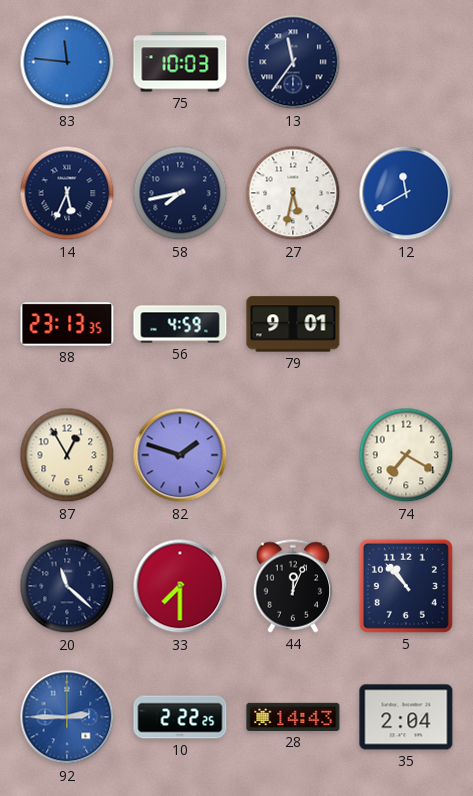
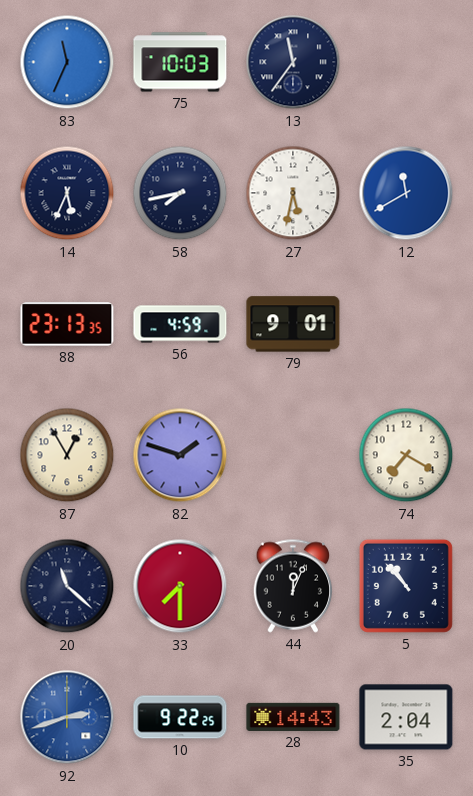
83: 11:46 -> 11:34 (67, 62)
92: 2:45 -> 2:42 (67, 717)
10: 2:22 -> 9:22 (180, 717)
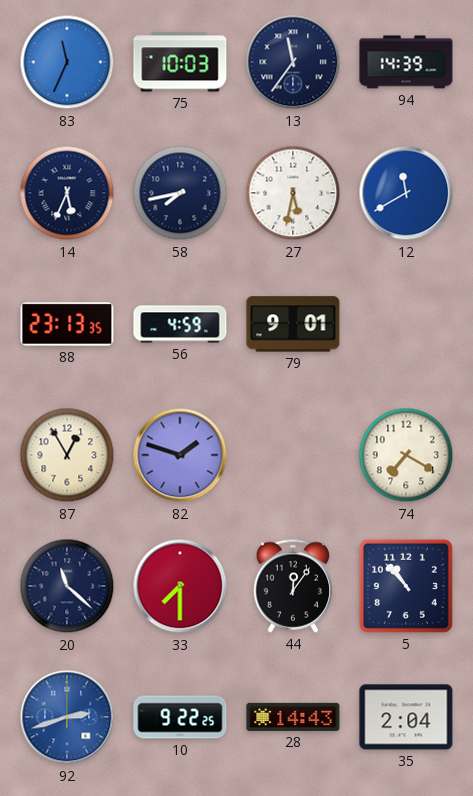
94: none -> 14:39 (406, 62)
44: 12:04 -> 12:06 (293, 586)
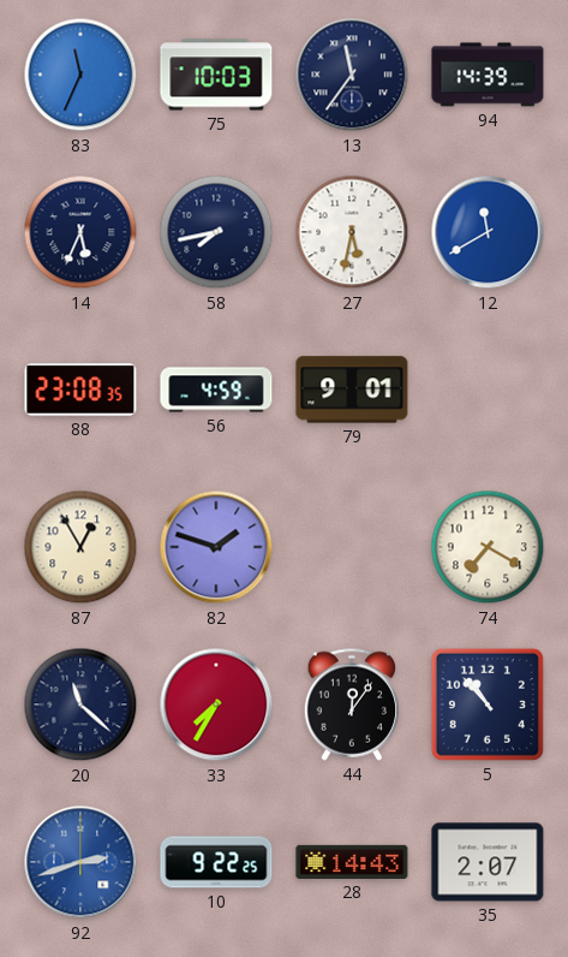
88: 23:13 -> 23:08 (80, 390)
33: 7:30 -> 7:35 (216, 705)
35: 2:04 -> 2:07 (488, 862)
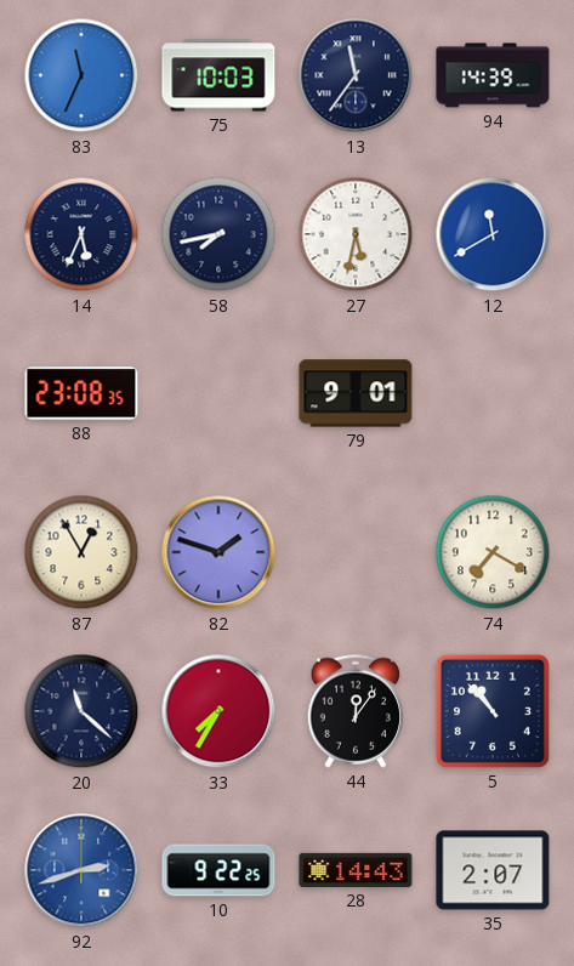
56: 4:59 -> none (216, 390)
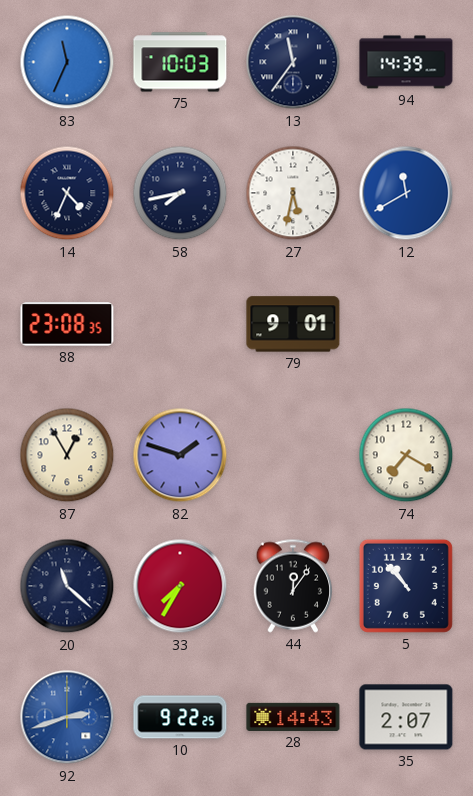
14: 5:34 -> 4:34 (67, 193)
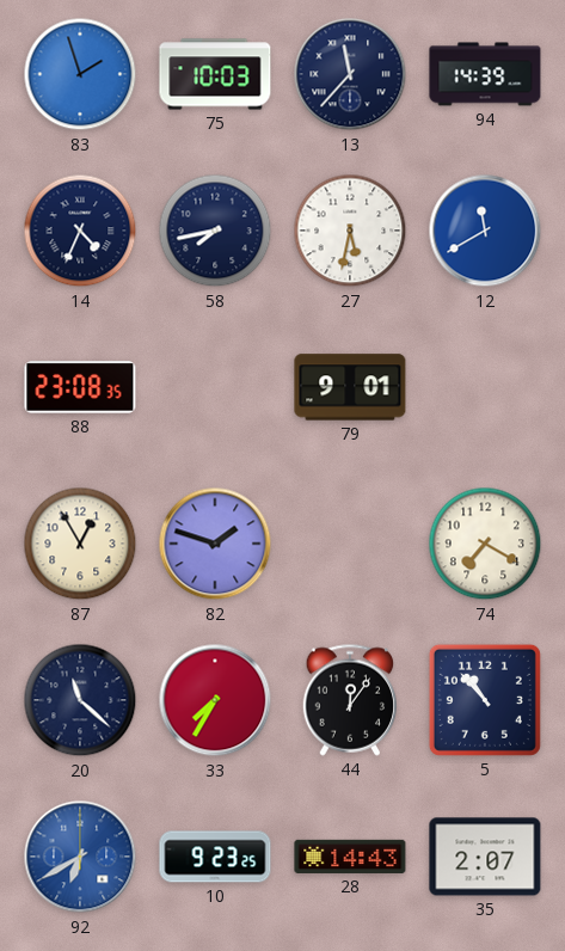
83: 11:34 -> 1:57 (80, 74)
13: 11:36 -> 11:37 (350, 74)
92: 2:42 -> 6:40 (80, 857)
10: 9:22 -> 9:23 (215, 857)
